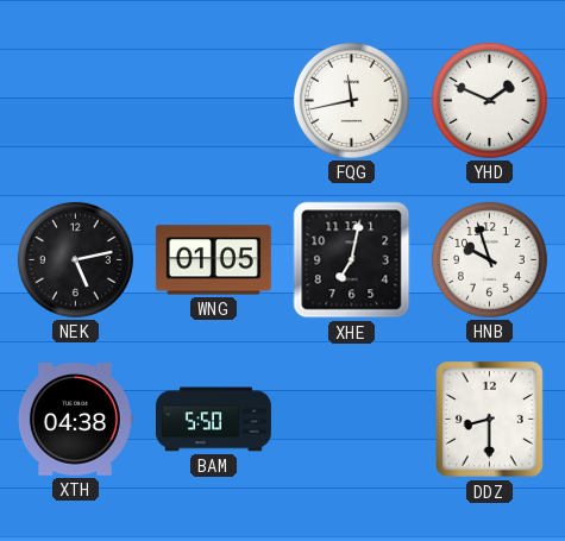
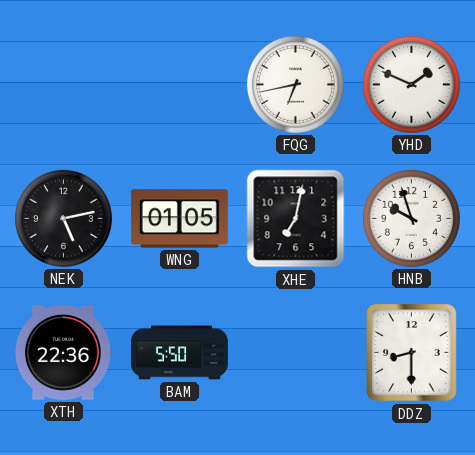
FQG: 11:43 -> 6:43 (295, 84)
XTH: 04:38 -> 22:36 (63, 353)
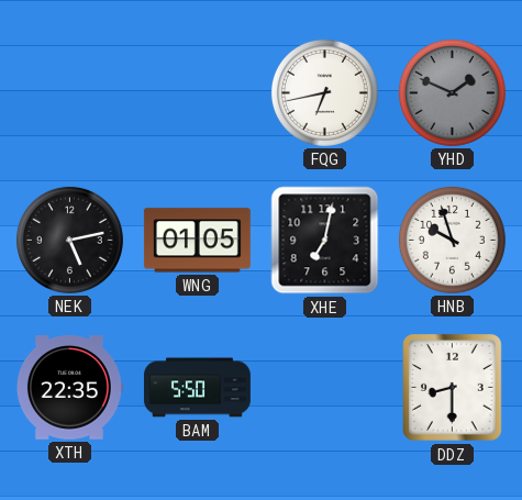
YHD dial: white -> grey (452, 92)
XTH: 22:36 -> 22:35 (69, 388)
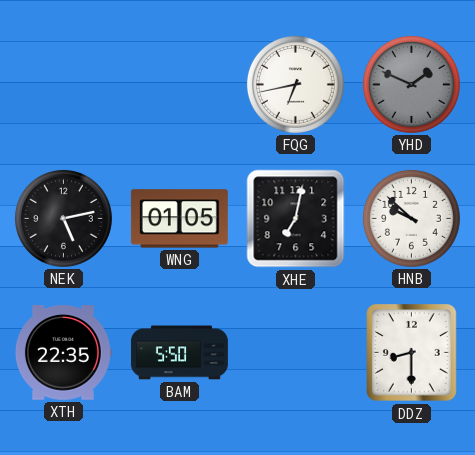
HNB: 9:57 -> 9:52 (411, 218)
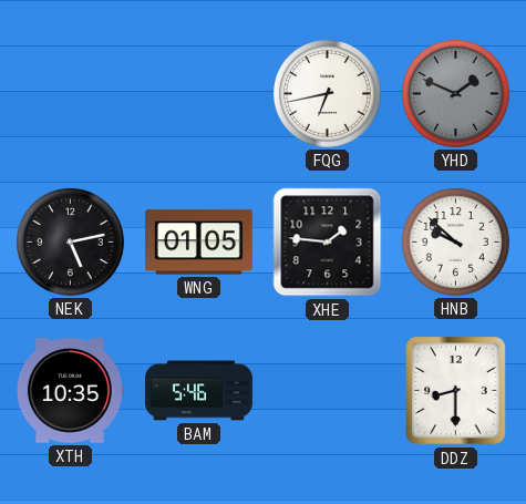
XHE: 7:02 -> 1:46 (328, 243)
XTH: 22:35 -> 10:35 (70, 391)
BAM: 5:50 -> 5:46 (198, 391)
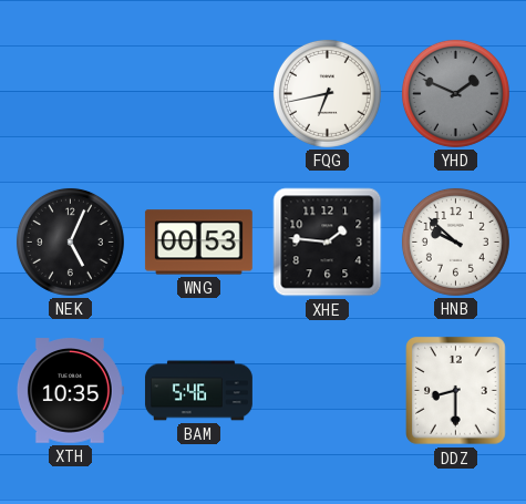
NEK: 5:13 -> 5:04 (70, 241)
WNG: 01:05 -> 00:53 (198, 243)
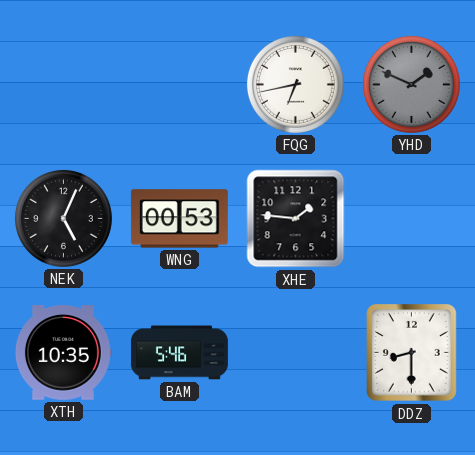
HNB: 9:52 -> none (455, 241)
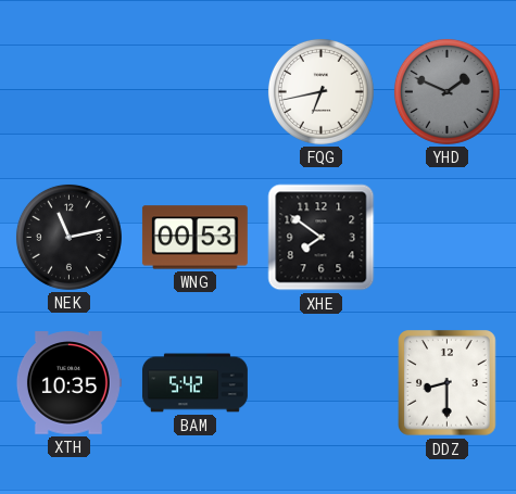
NEK: 5:04 -> 11:13 (68, 237)
XHE: 1:46 -> 7:51 (322, 238)
BAM: 5:46 -> 5:42 (194, 383)
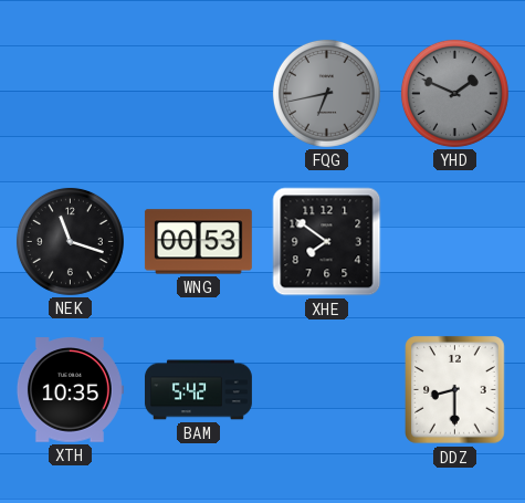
FQG dial: white -> grey (326, 93)
NEK: 11:13 -> 11:18 (70, 241)
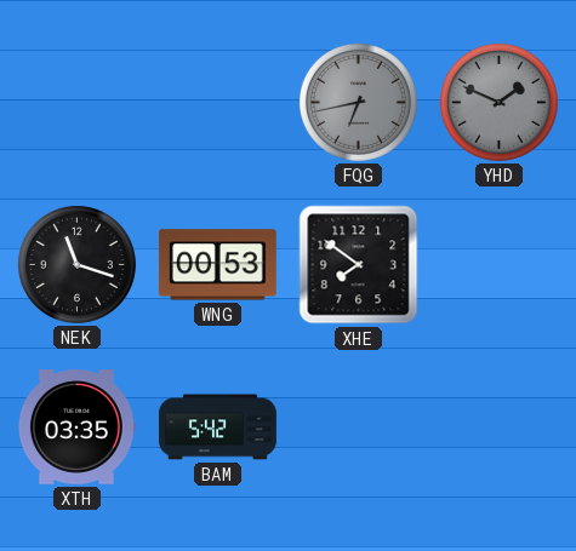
XTH: 10:35 -> 03:35 (76, 427)
DDZ: 8:30 -> none (455, 390)
